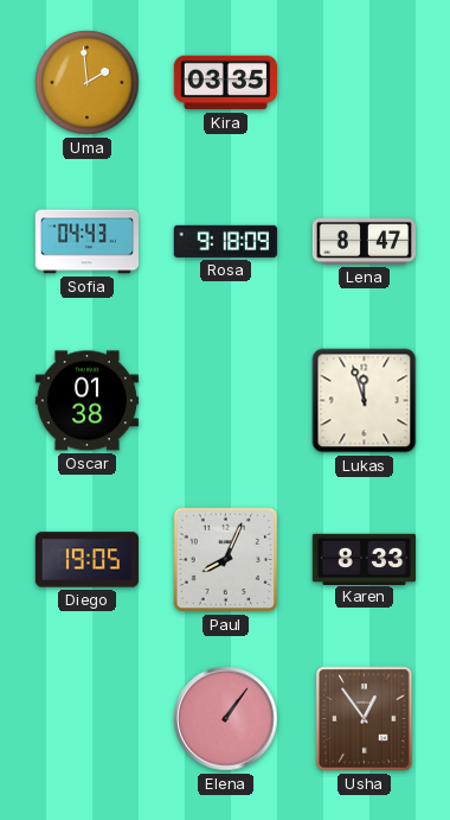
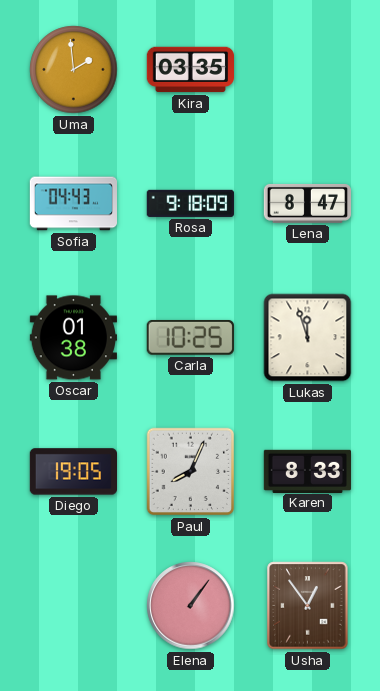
Carla: none -> 10:25 (190, 337)
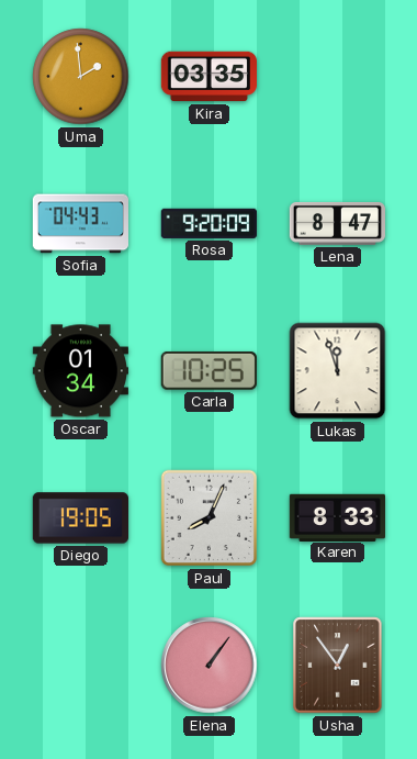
Rosa: 9:18 -> 9:20 (208, 223)
Oscar: 01:38 -> 01:34 (80, 371)
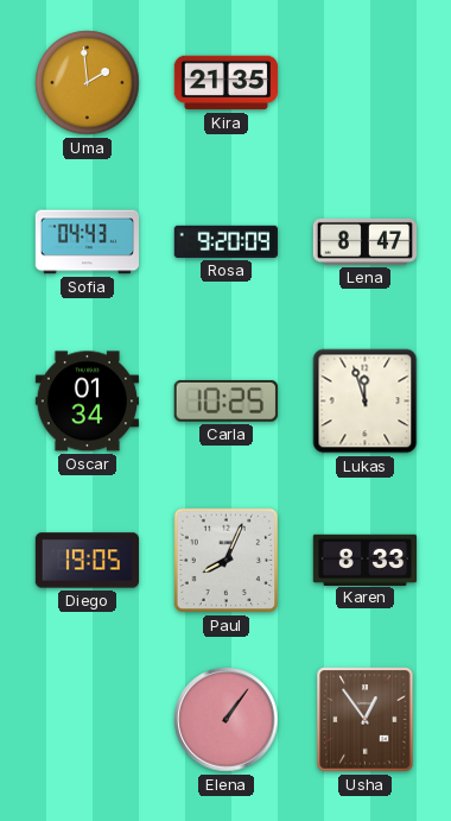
Kira: 03:35 -> 21:35 (225, 83)
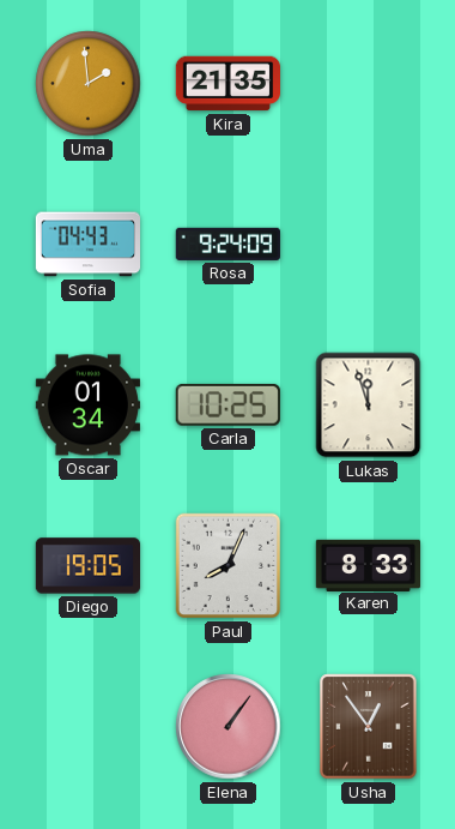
Rosa: 9:20 -> 9:24 (227, 244)
Lena: 8:47 -> none (364, 241)
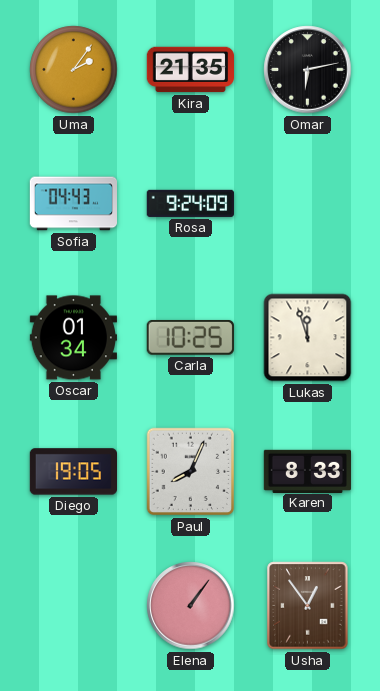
Uma: 1:59 -> 2:06 (74, 70)
Omar: none -> 6:13 (308, 70)
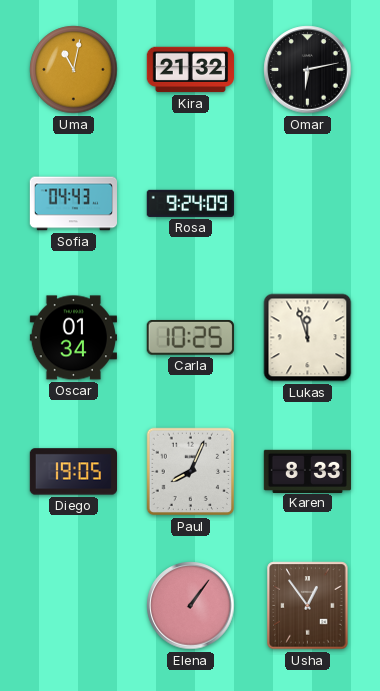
Uma: 2:06 -> 11:02 (74, 70)
Kira: 21:35 -> 21:32 (190, 70)
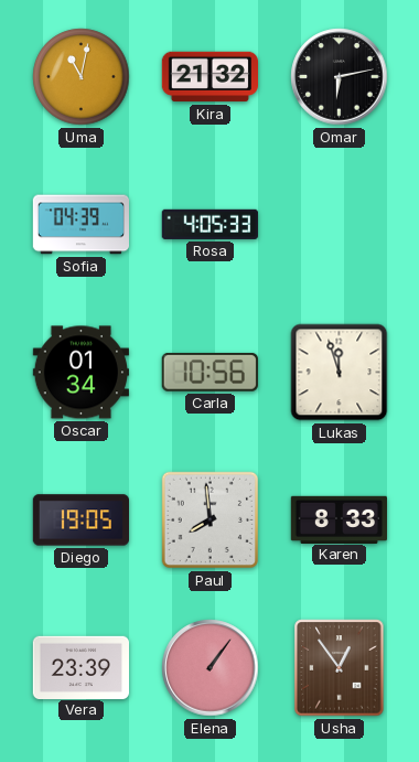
Sofia: 04:43 -> 04:39 (82, 225)
Rosa: 9:24 -> 4:05 (209, 224)
Carla: 10:25 -> 10:56 (209, 372)
Paul: 8:04 -> 7:59 (211, 520)
Vera: none -> 23:39 (80, 667)
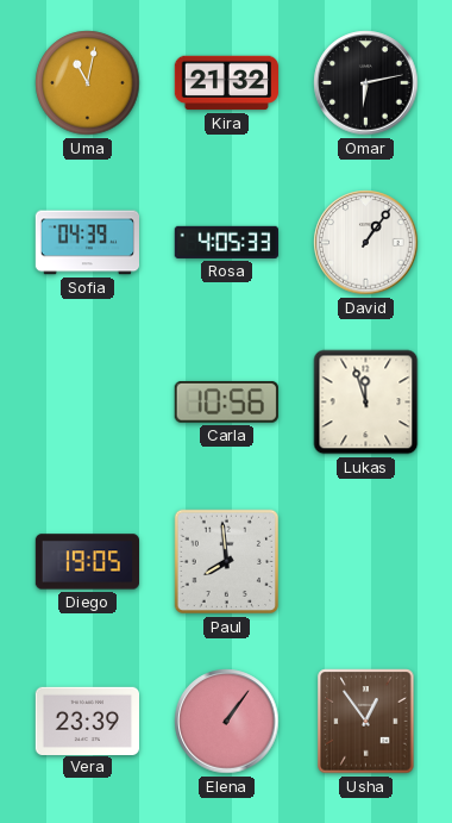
David: none -> 1:06 (366, 243)
Oscar: 01:34 -> none (80, 373)
Karen: 8:33 -> none (340, 519)
